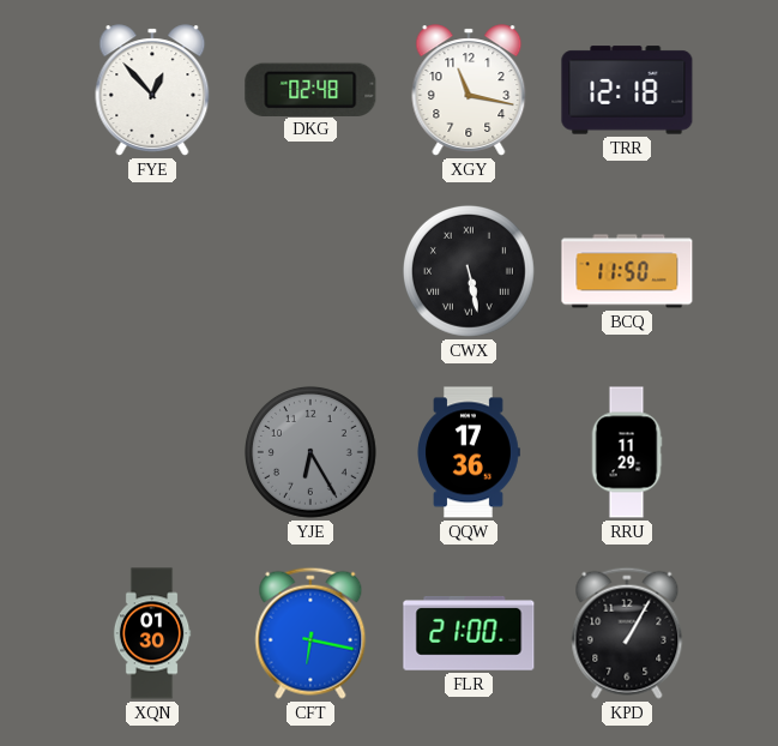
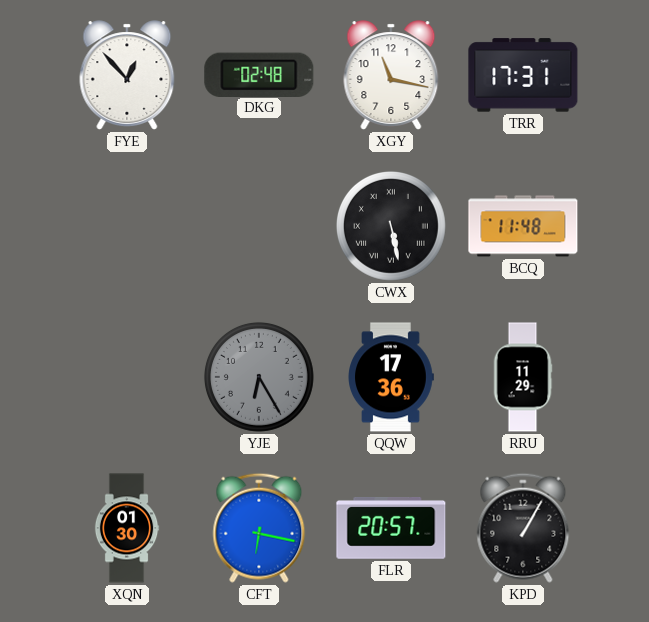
TRR: 12:18 -> 17:31 (523, 75)
BCQ: 11:50 -> 11:48 (523, 226)
FLR: 21:00 -> 20:57 (391, 528)
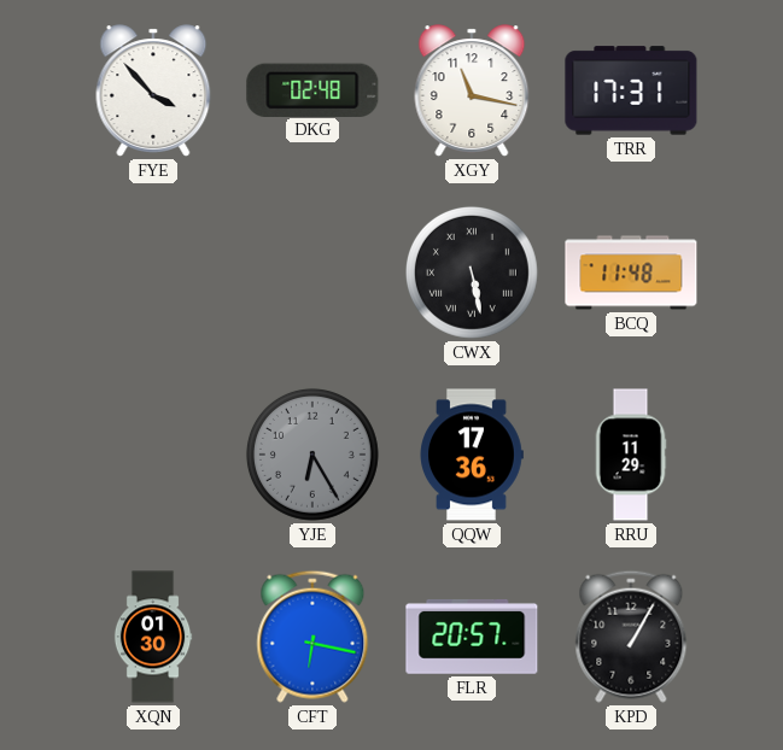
FYE: 12:53 -> 3:53 (153, 90)
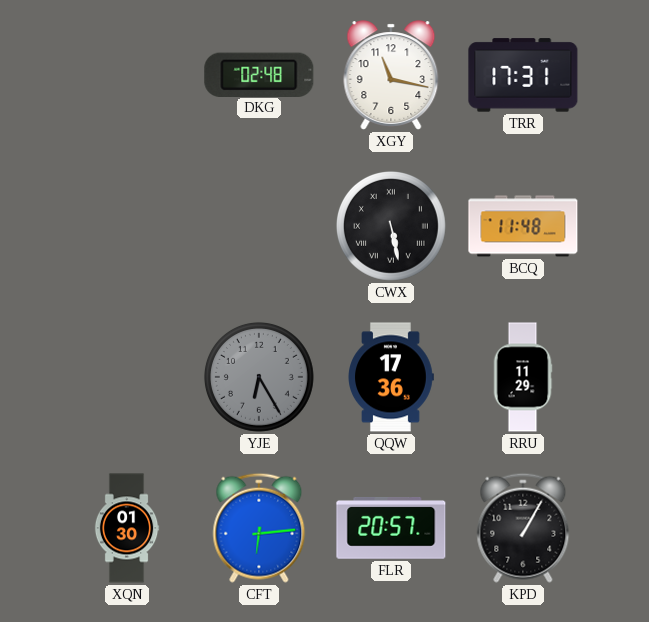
FYE: 3:53 -> none (153, 90)
CFT: 6:17 -> 6:14 (259, 528)
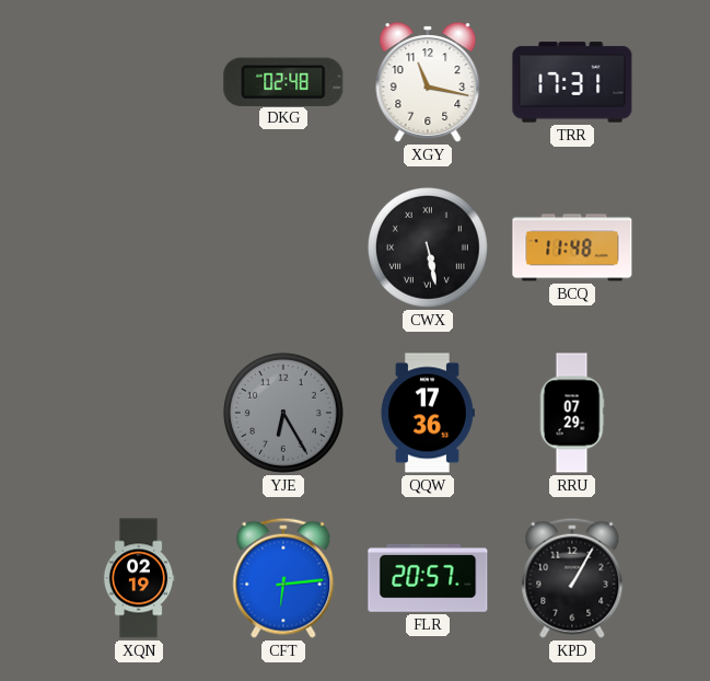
RRU: 11:29 -> 07:29 (572, 413)
XQN: 01:30 -> 02:19 (139, 578)
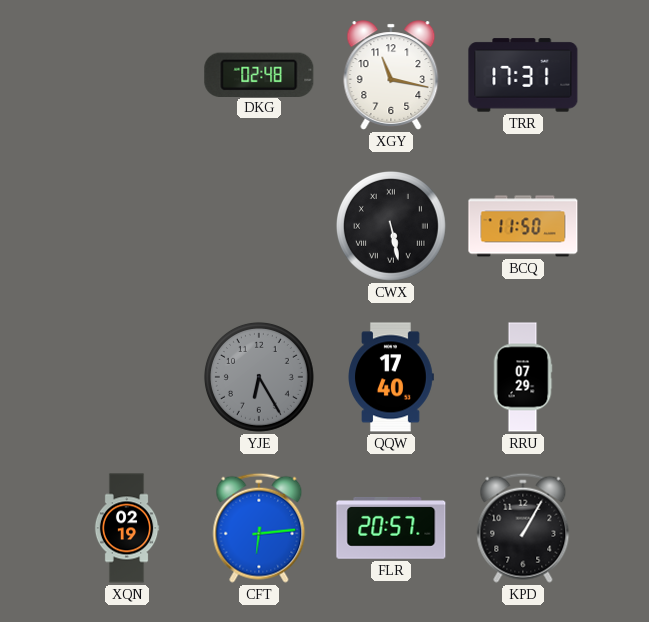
BCQ: 11:48 -> 11:50 (523, 226)
QQW: 17:36 -> 17:40 (391, 377)
